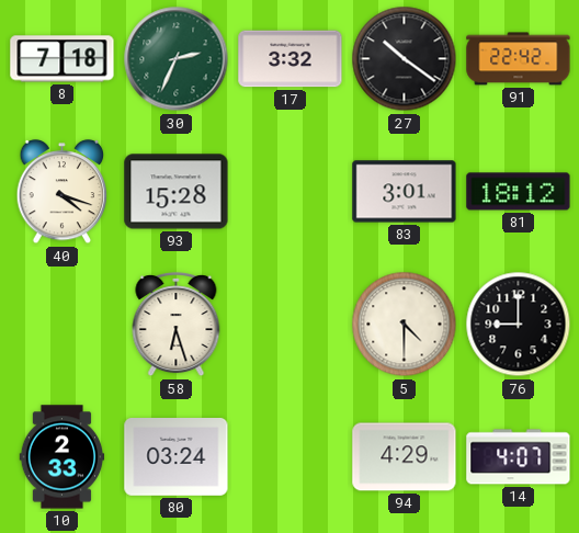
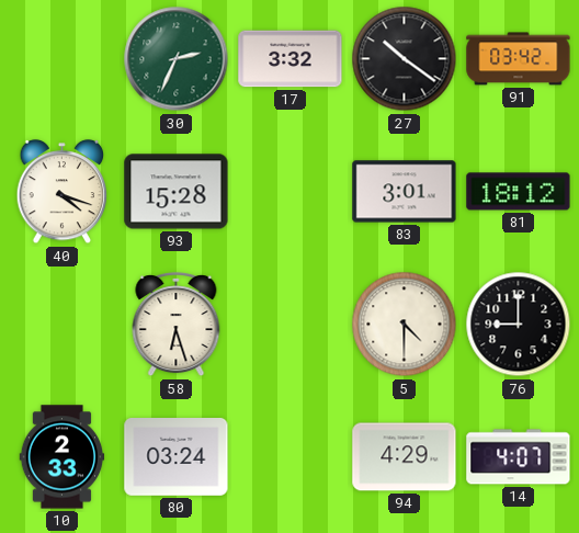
8: 7:18 -> none (63, 59)
91: 22:42 -> 03:42 (519, 59)
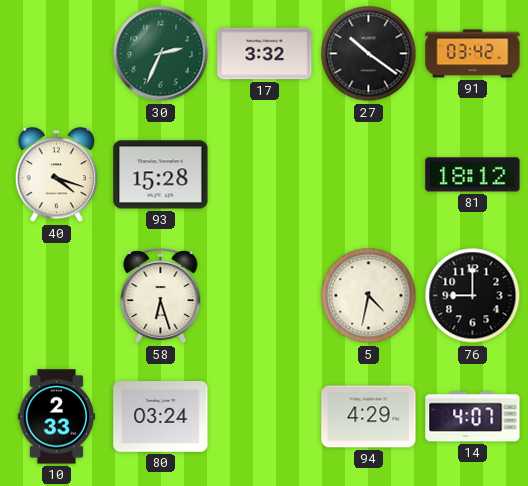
83: 3:01 -> none (405, 192)
5: 4:30 -> 4:32 (369, 296)
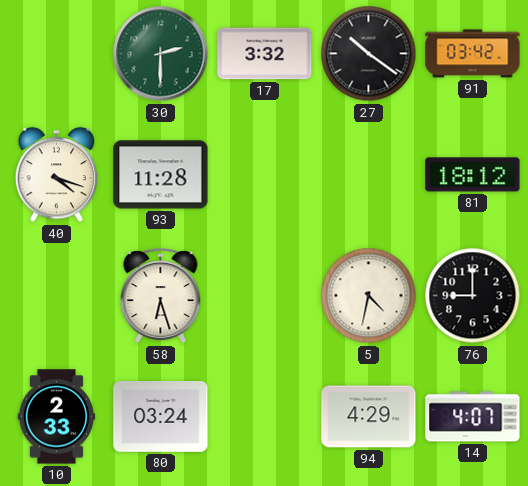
30: 2:34 -> 2:30 (161, 54)
93: 15:28 -> 11:28 (161, 175)
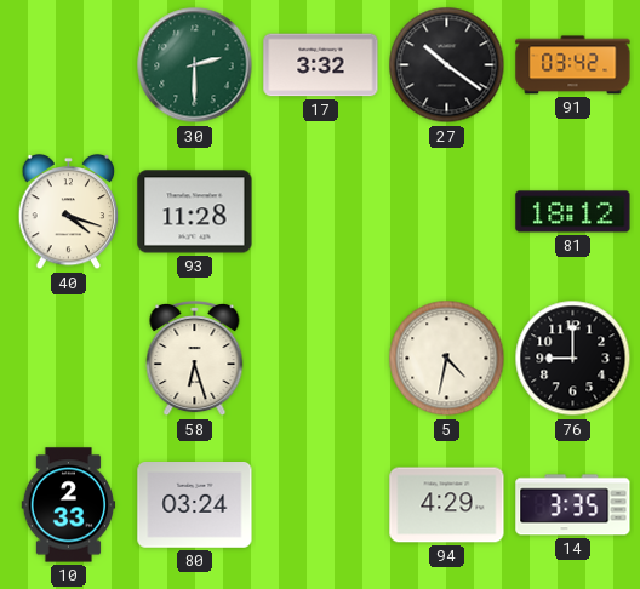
14: 4:07 -> 3:35 (573, 505)
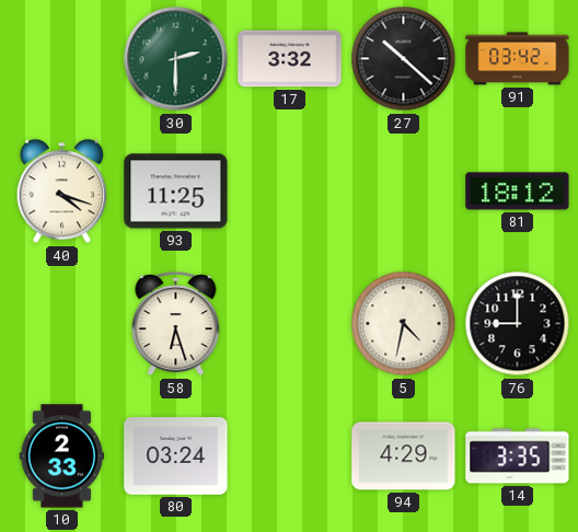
27: 10:21 -> 10:22 (404, 59)
93: 11:28 -> 11:25 (176, 192)
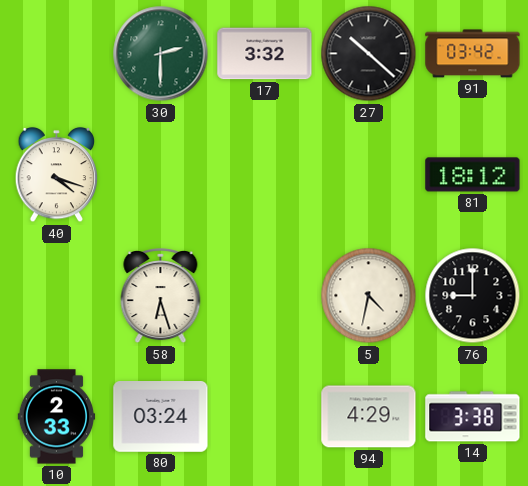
93: 11:25 -> none (176, 192)
14: 3:35 -> 3:38 (473, 417)
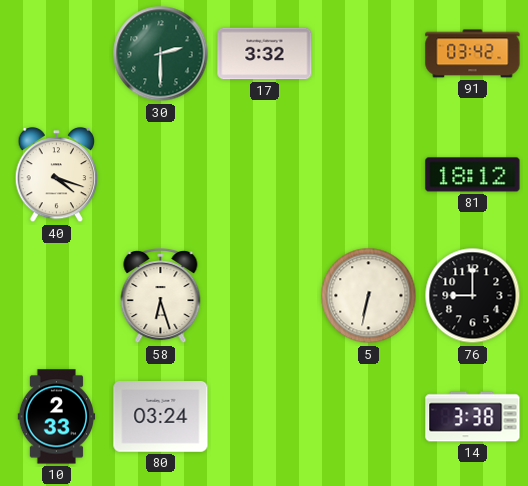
27: 10:22 -> none (369, 54)
5: 4:32 -> 6:32 (369, 296)
94: 4:29 -> none (369, 417)
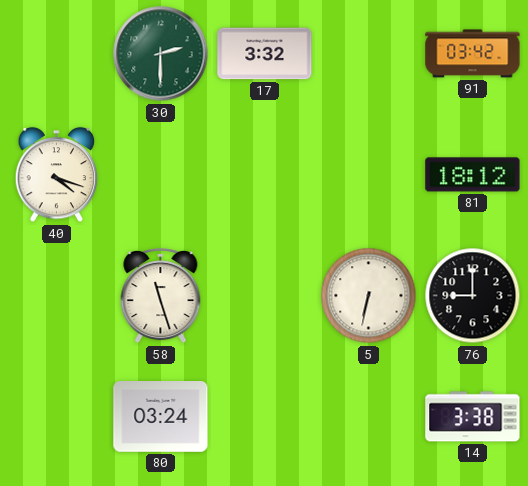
58: 6:27 -> 11:27 (161, 297)
10: 2:33 -> none (57, 417)
